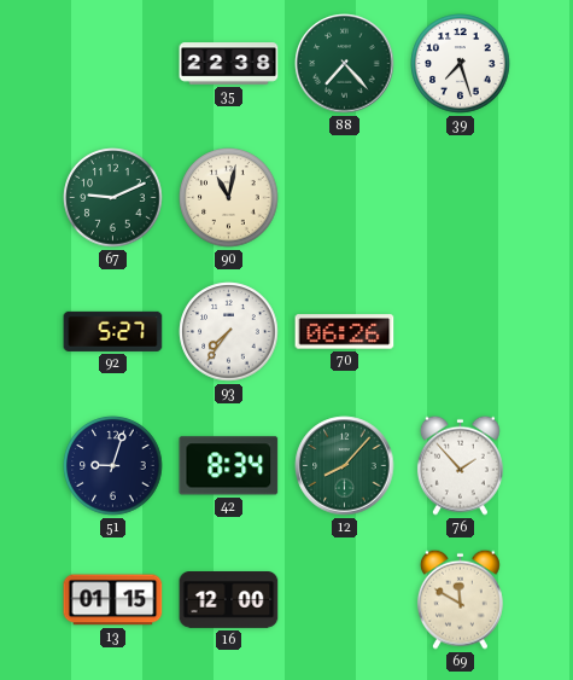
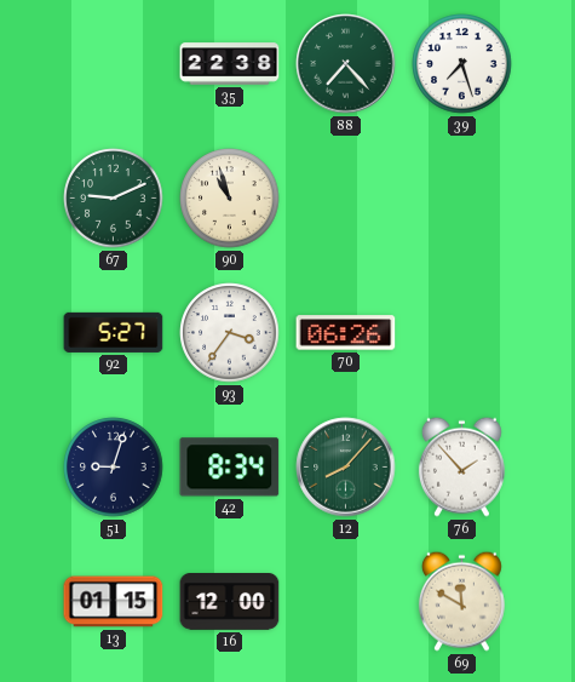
90: 11:02 -> 10:57 (230, 199)
93: 7:36 -> 3:36 (230, 333)
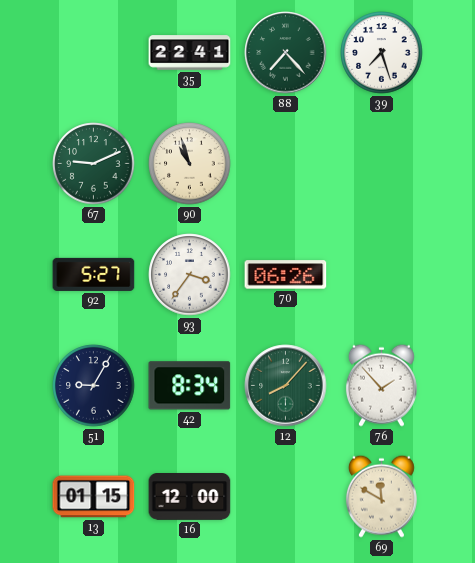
35: 22:38 -> 22:41 (190, 53)
51: 9:03 -> 9:05 (94, 386)
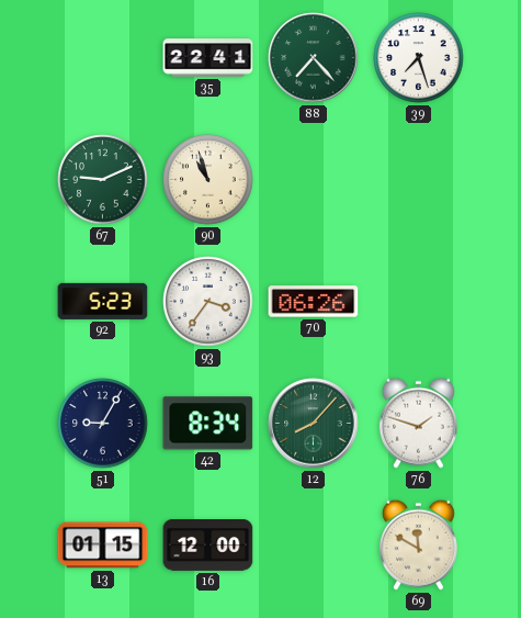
92: 5:27 -> 5:23 (103, 301)
76: 1:53 -> 1:48 (418, 423)
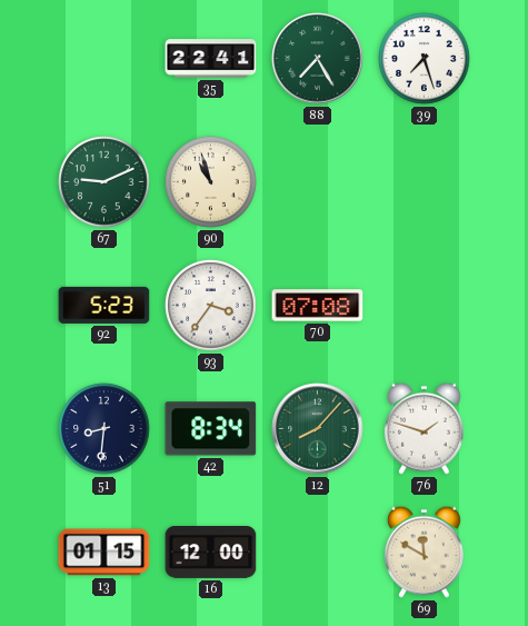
88: 7:23 -> 7:25 (318, 59)
70: 06:26 -> 07:08 (318, 306)
51: 9:05 -> 8:31 (104, 429)
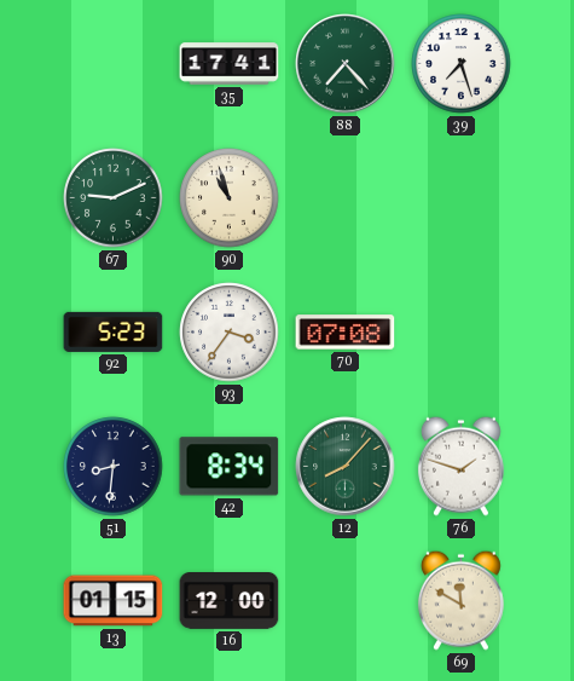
35: 22:41 -> 17:41 (230, 64)
88: 7:25 -> 7:23 (346, 64)
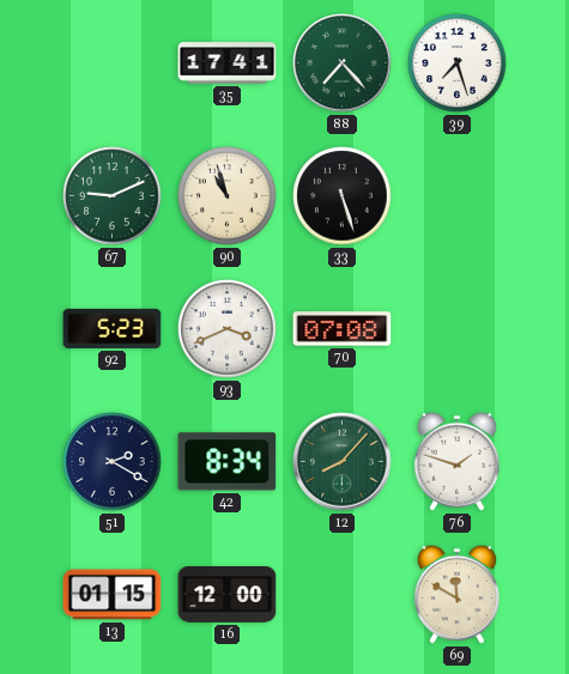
33: none -> 5:27 (343, 196)
93: 3:36 -> 3:41 (228, 329)
51: 8:31 -> 2:20 (113, 462)
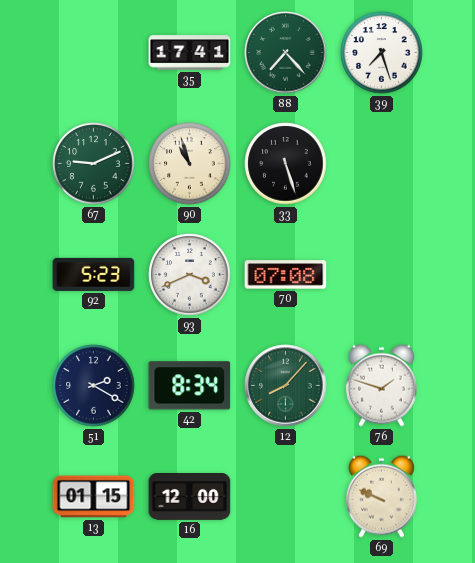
69: 11:50 -> 9:49 (381, 496)
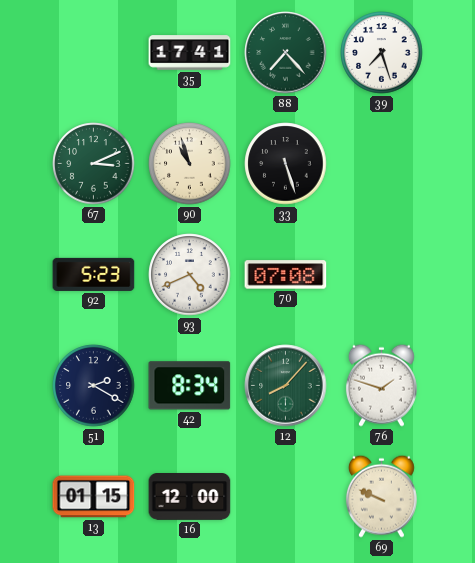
67: 9:11 -> 3:11 (94, 164)
93: 3:41 -> 4:41 (190, 275)
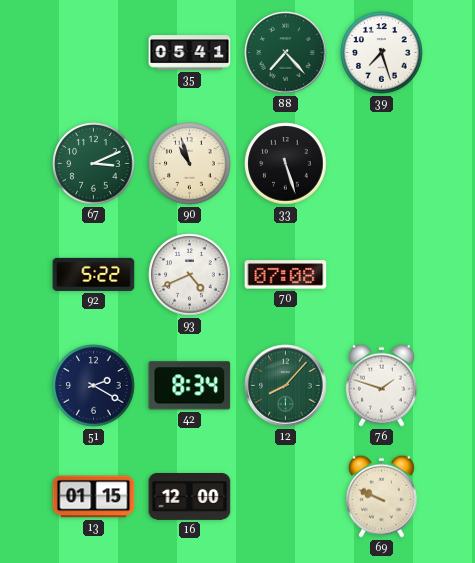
35: 17:41 -> 05:41 (190, 53)
92: 5:23 -> 5:22 (94, 274)
